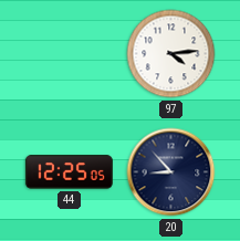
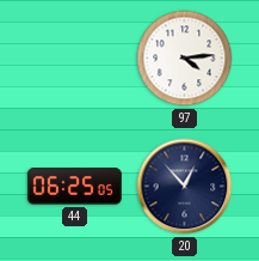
44: 12:25 -> 06:25 (74, 187)
20: 8:53 -> 12:53 (185, 187)
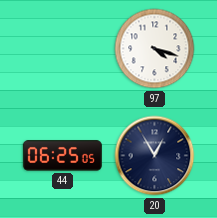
97: 4:14 -> 4:18 (155, 49)
20: 12:53 -> 12:55 (155, 156)
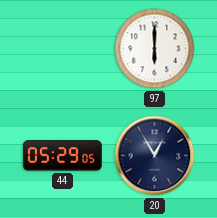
97: 4:18 -> 6:00 (155, 49)
44: 06:25 -> 05:29 (62, 156)
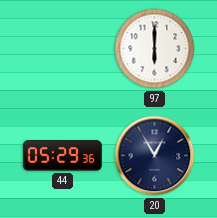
44: 05:29:05 -> 05:29:36 (62, 156)
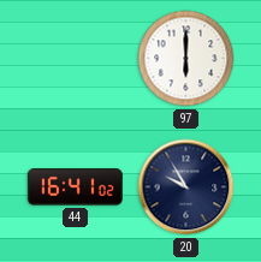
44: 05:29 -> 16:41 (75, 187)
20: 12:55 -> 9:55 (186, 187)
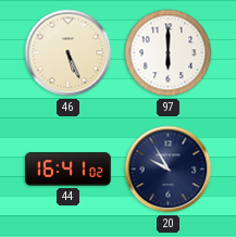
46: none -> 5:26 (69, 53)
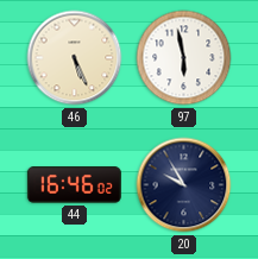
97: 6:00 -> 5:58 (184, 58)
44: 16:41 -> 16:46 (74, 185)
